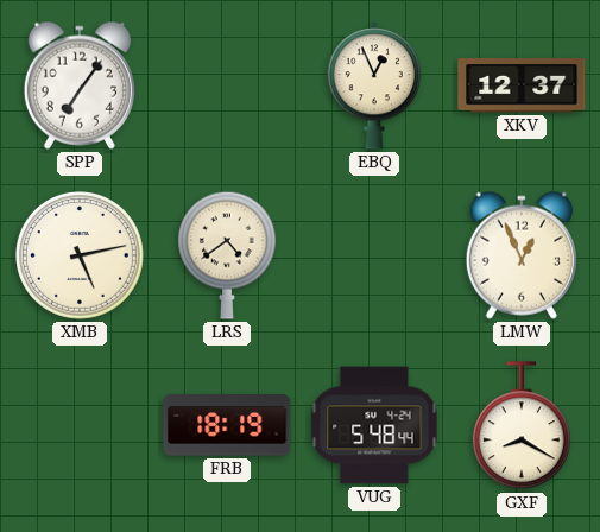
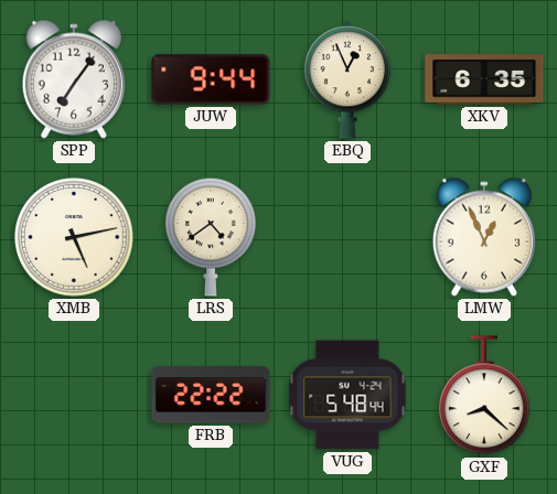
JUW: none -> 9:44 (211, 79)
XKV: 12:37 -> 6:35 (484, 79)
FRB: 18:19 -> 22:22 (211, 395)
GXF: 8:20 -> 8:22 (485, 396)
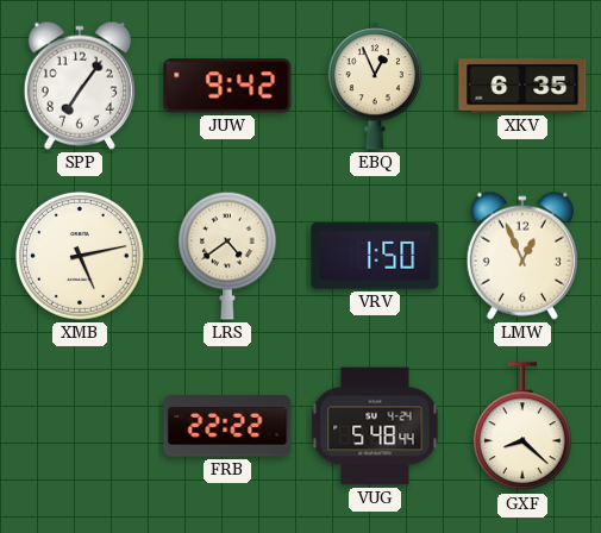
JUW: 9:44 -> 9:42 (227, 86)
VRV: none -> 1:50 (375, 256)
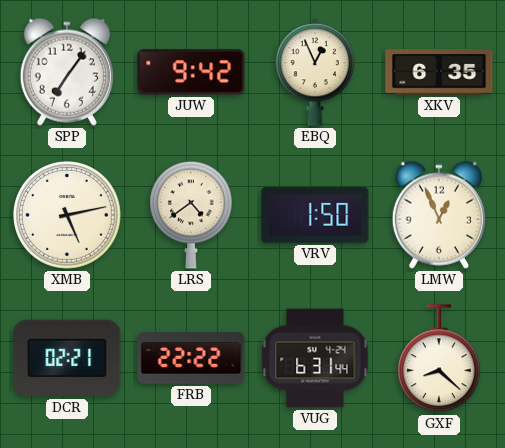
DCR: none -> 02:21 (67, 358)
VUG: 5:48 -> 6:31 (315, 358)
